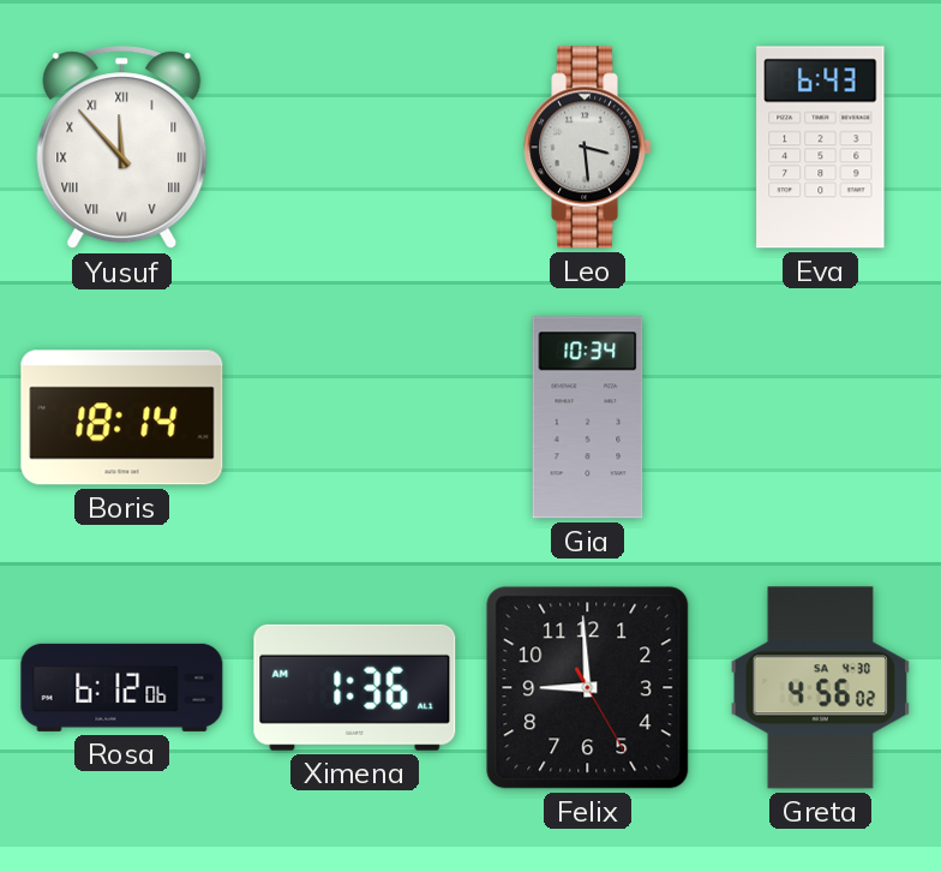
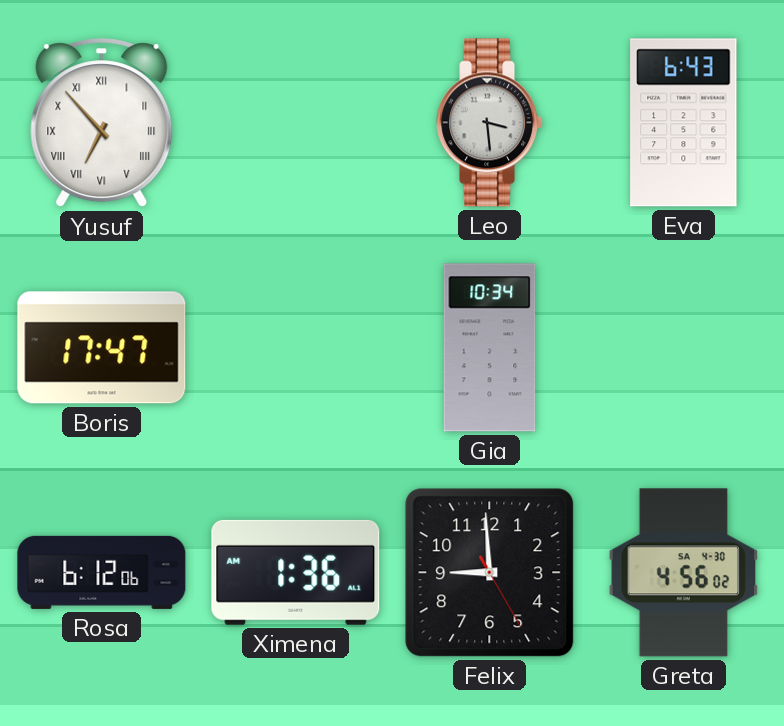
Yusuf: 11:53 -> 6:53 (102, 123)
Boris: 18:14 -> 17:47 (102, 348)
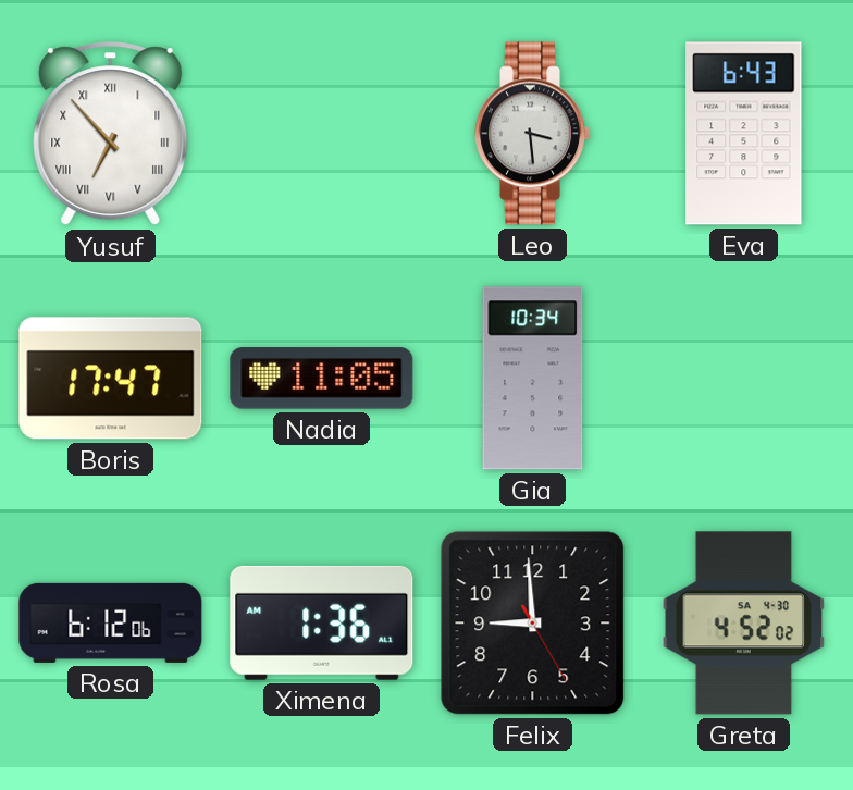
Nadia: none -> 11:05 (322, 379)
Greta: 4:56 -> 4:52 (744, 624)
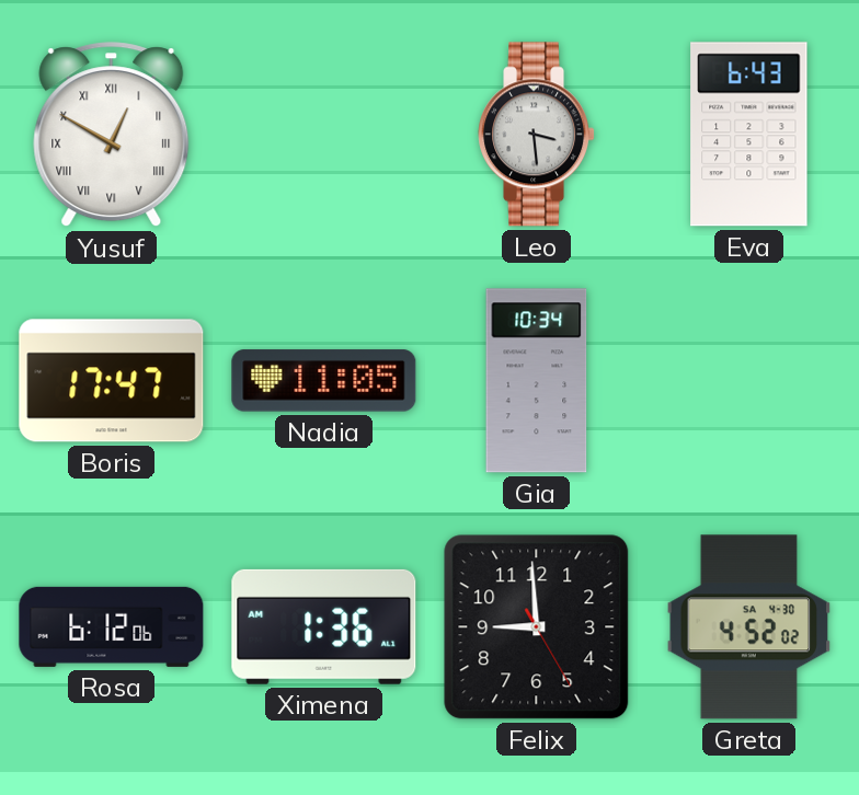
Yusuf: 6:53 -> 12:50 (112, 135)
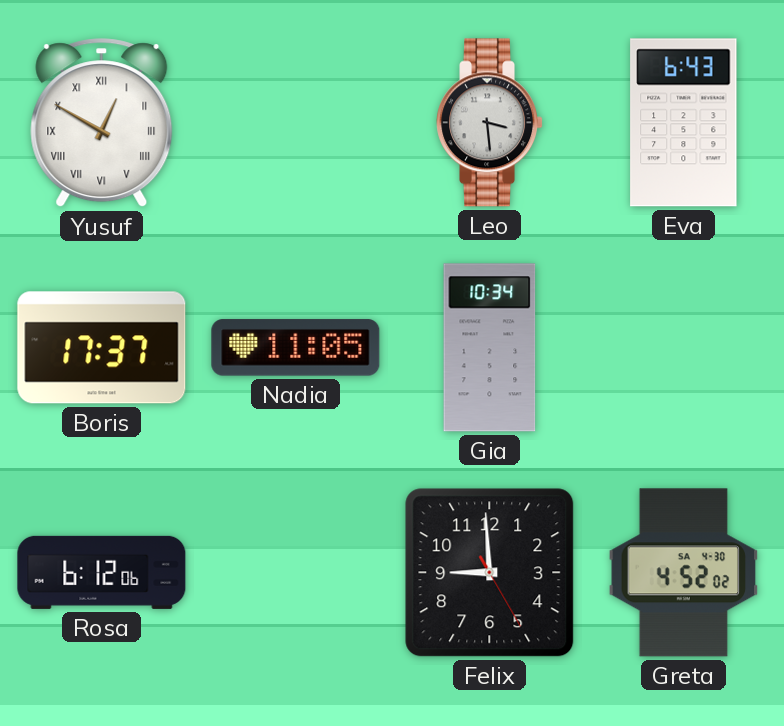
Boris: 17:47 -> 17:37 (102, 348)
Ximena: 1:36 -> none (324, 626)
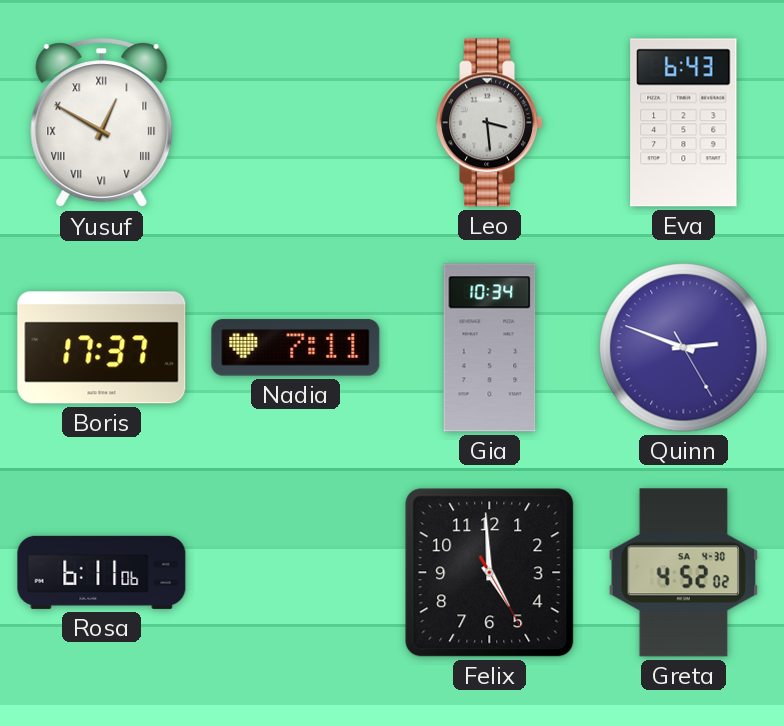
Nadia: 11:05 -> 7:11 (296, 348)
Quinn: none -> 2:48 (684, 348)
Rosa: 6:12 -> 6:11 (102, 572)
Felix: 8:59 -> 4:59 (490, 573)
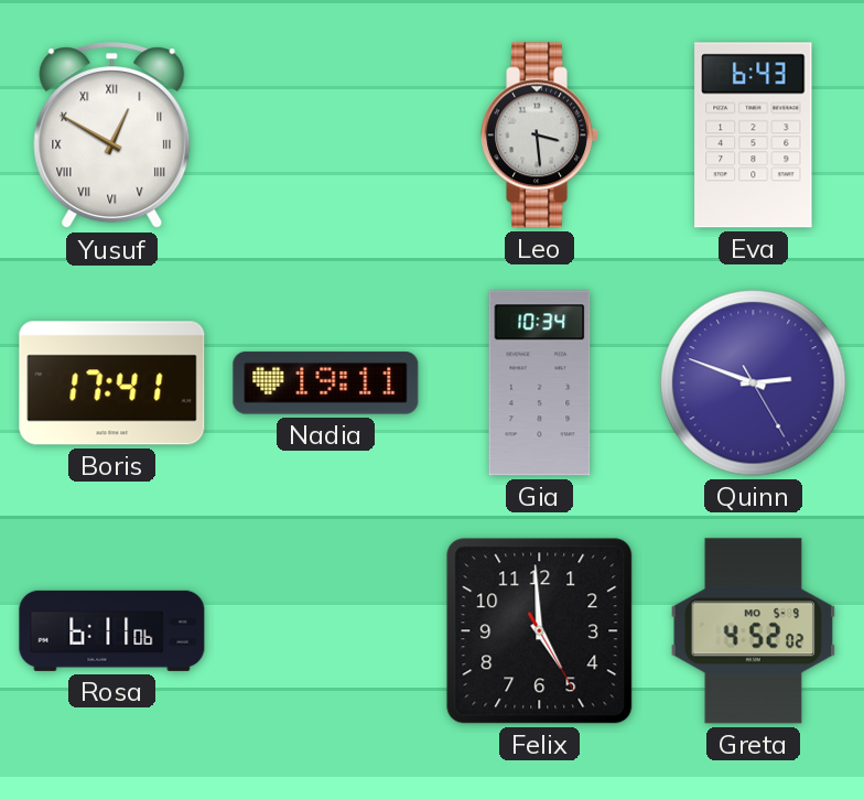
Boris: 17:37 -> 17:41 (112, 383)
Nadia: 7:11 -> 19:11 (326, 383)
Greta date: SA 4-30 -> MO 5-9 (754, 631)
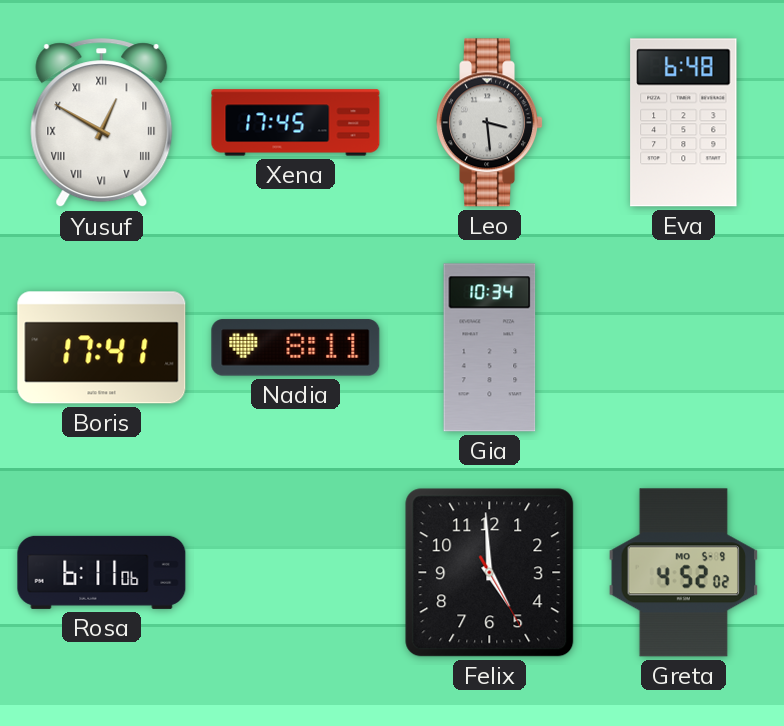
Xena: none -> 17:45 (296, 123)
Eva: 6:43 -> 6:48 (684, 123)
Nadia: 19:11 -> 8:11 (296, 348)
Quinn: 2:48 -> none (754, 383)
